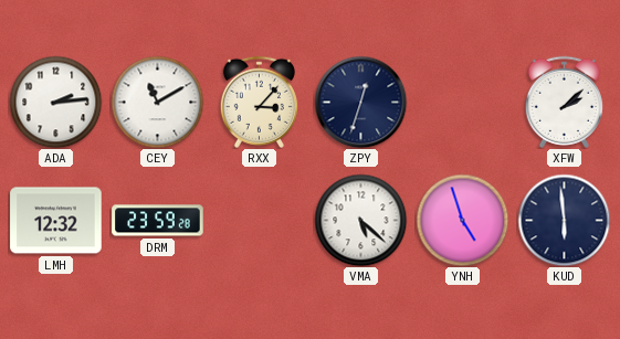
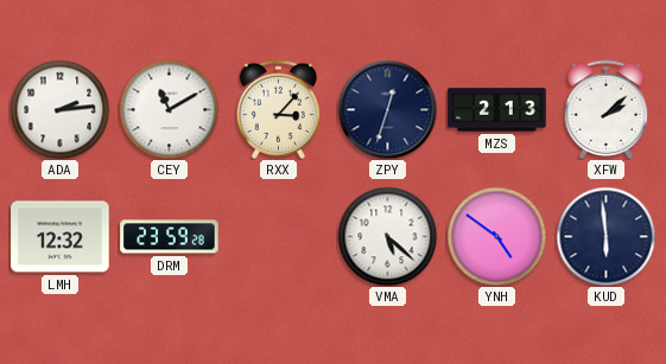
MZS: none -> 2:13 (497, 110)
YNH: 4:57 -> 4:51 (496, 236)
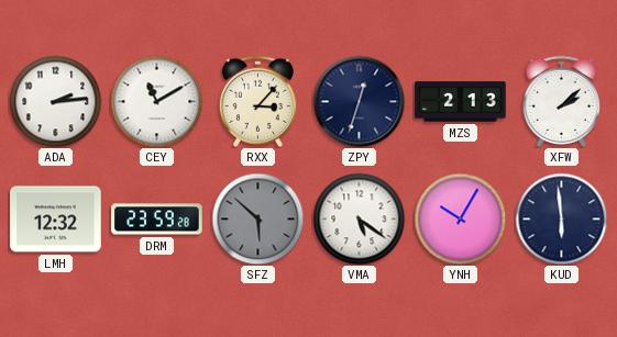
SFZ: none -> 5:52 (257, 218)
VMA: 5:22 -> 5:21 (359, 218)
YNH: 4:51 -> 10:05 (460, 218)
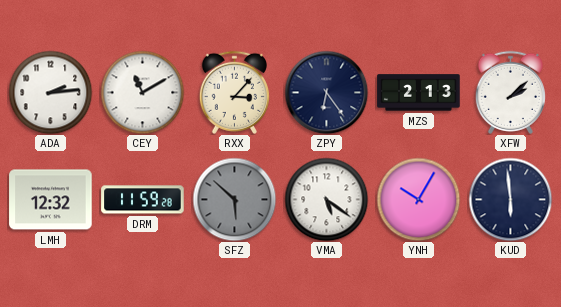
ZPY: 12:33 -> 6:24 (326, 92)
DRM: 23:59 -> 11:59 (143, 200)
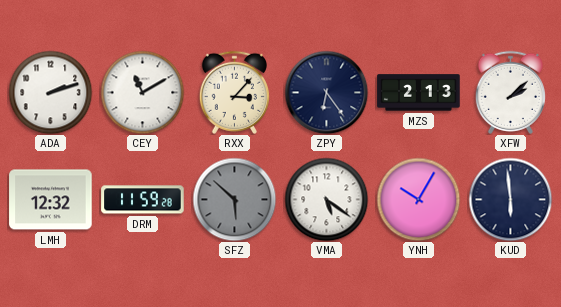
ADA: 2:14 -> 2:12 (50, 92)
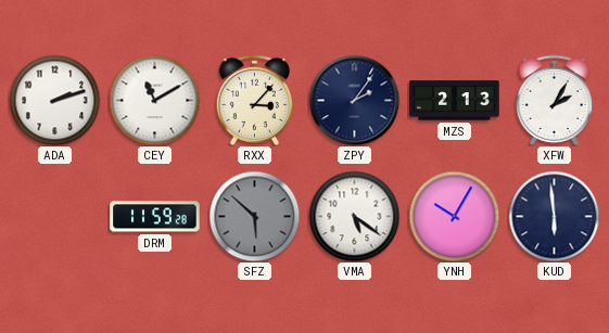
ZPY: 6:24 -> 2:06 (354, 100)
XFW: 2:08 -> 2:05 (554, 100)
LMH: 12:32 -> none (51, 200)
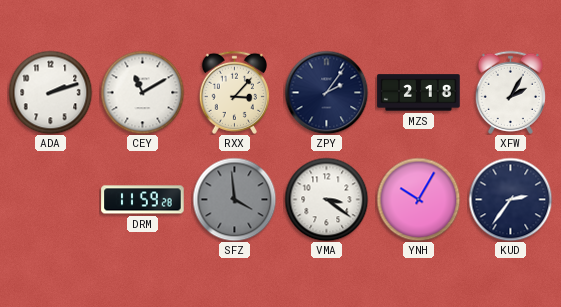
MZS: 2:13 -> 2:18 (419, 93)
SFZ: 5:52 -> 3:59 (234, 199)
VMA: 5:21 -> 3:21 (326, 199)
KUD: 5:59 -> 2:36 (510, 199)
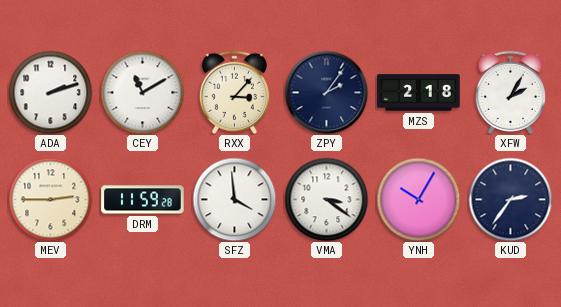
MEV: none -> 2:45 (50, 199)
SFZ dial: grey -> white (234, 199)
